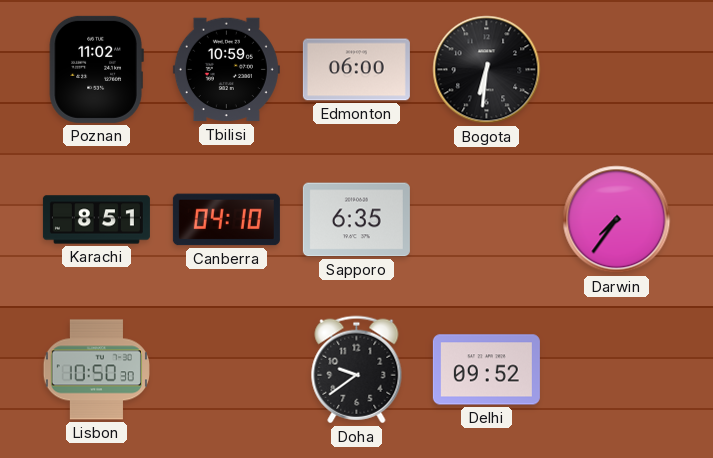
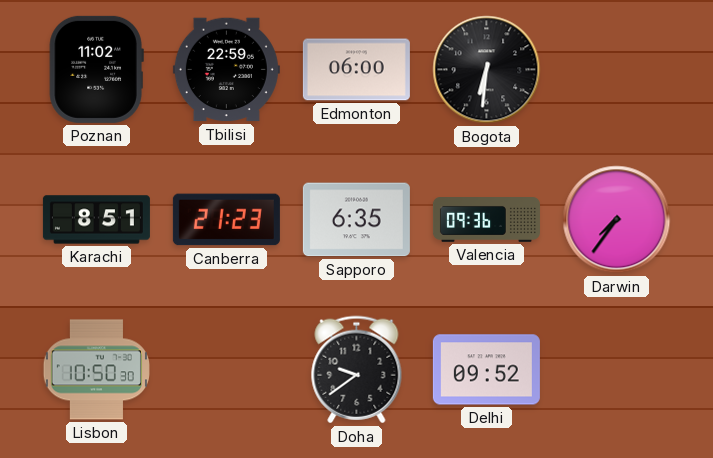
Tbilisi: 10:59 -> 22:59 (226, 70)
Canberra: 04:10 -> 21:23 (226, 220)
Valencia: none -> 09:36 (486, 220)
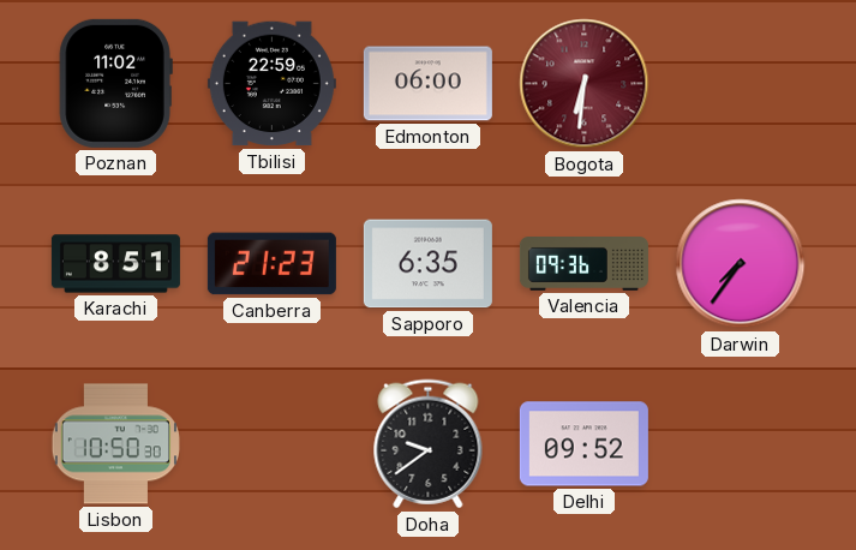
Bogota dial: black -> burgundy (585, 84)
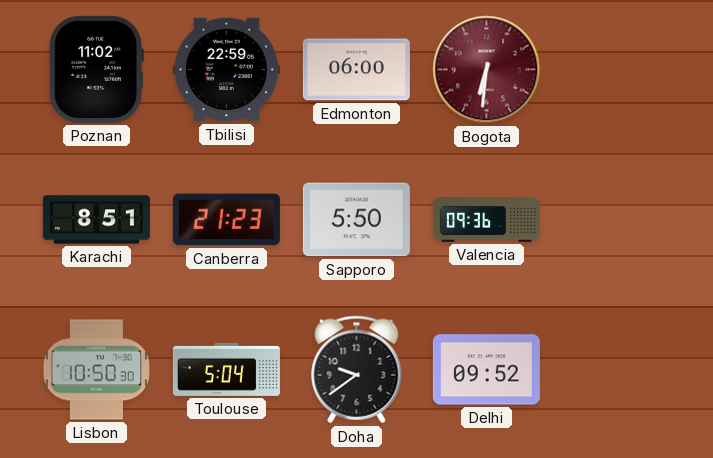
Sapporo: 6:35 -> 5:50 (356, 220)
Darwin: 7:36 -> none (741, 264)
Toulouse: none -> 5:04 (226, 369)
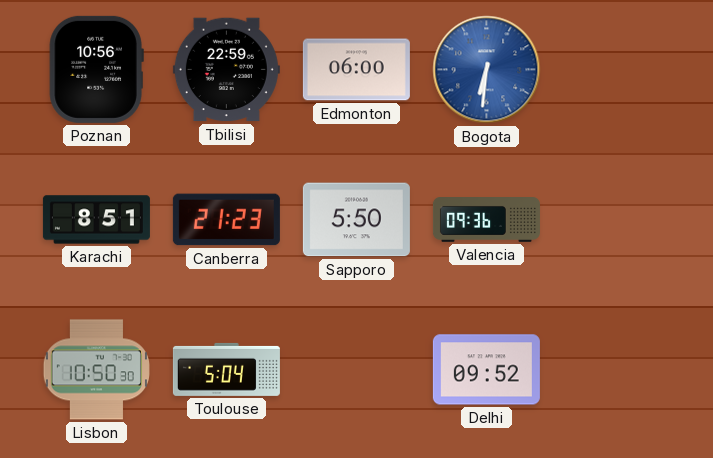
Poznan: 11:02 -> 10:56 (96, 69)
Bogota dial: burgundy -> blue (487, 70)
Doha: 9:39 -> none (357, 370)
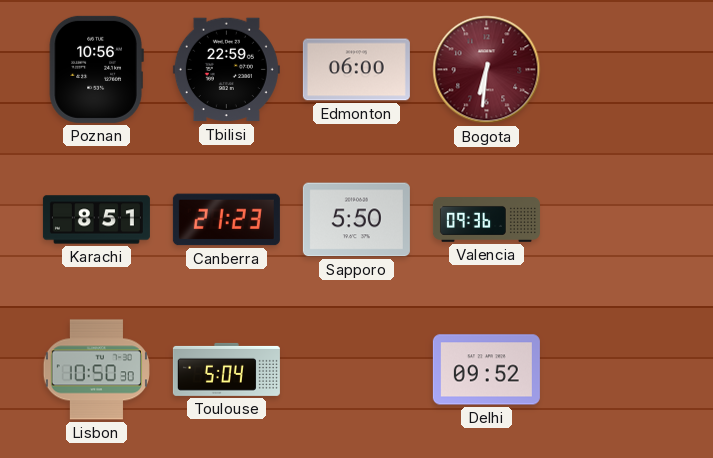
Bogota dial: blue -> burgundy (487, 70)
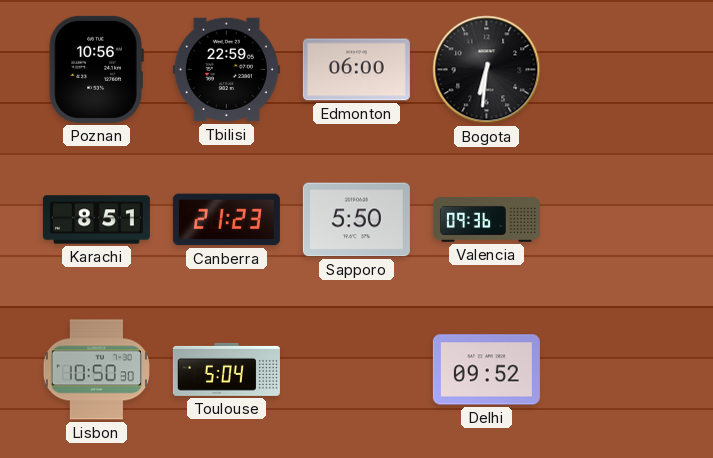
Bogota dial: burgundy -> black (487, 70)
